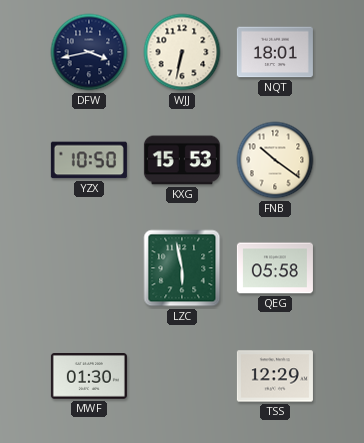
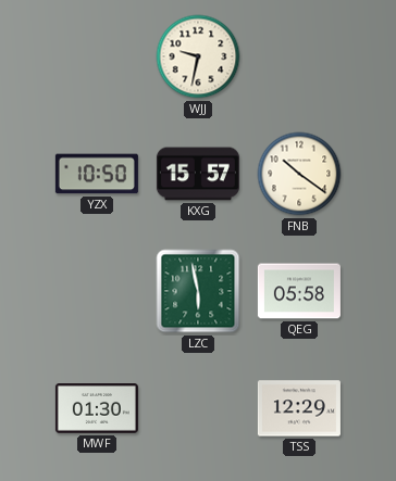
DFW: 3:43 -> none (89, 52)
WJJ: 6:32 -> 9:32 (198, 56)
NQT: 18:01 -> none (275, 52)
KXG: 15:53 -> 15:57 (198, 174)
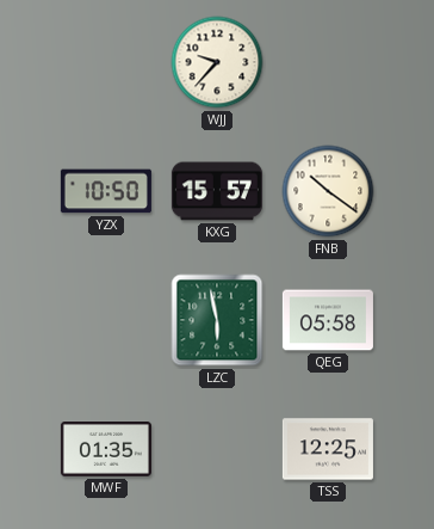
WJJ: 9:32 -> 9:37 (217, 62)
MWF: 01:30 -> 01:35 (106, 450)
TSS: 12:29 -> 12:25 (328, 449)
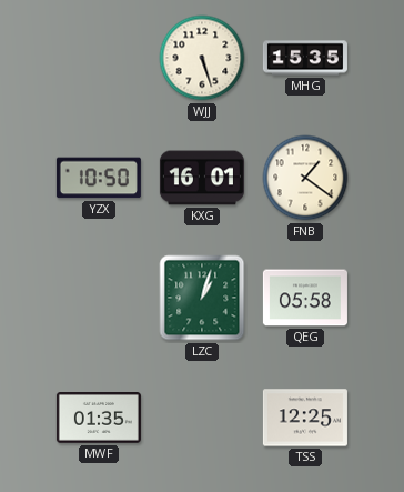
WJJ: 9:37 -> 5:27 (202, 58)
MHG: none -> 15:35 (305, 58)
KXG: 15:57 -> 16:01 (202, 178)
FNB: 10:21 -> 1:21 (305, 178)
LZC: 5:58 -> 1:03 (202, 298)
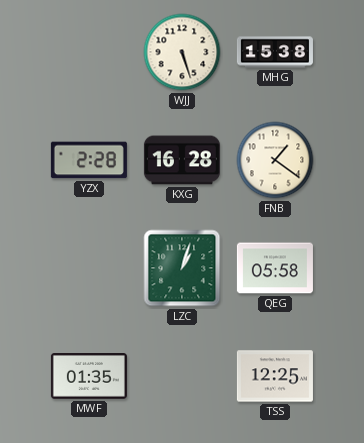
MHG: 15:35 -> 15:38 (275, 52)
YZX: 10:50 -> 2:28 (89, 160)
KXG: 16:01 -> 16:28 (182, 160)
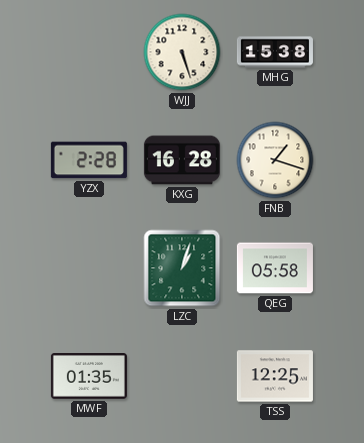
FNB: 1:21 -> 1:18 (275, 160)
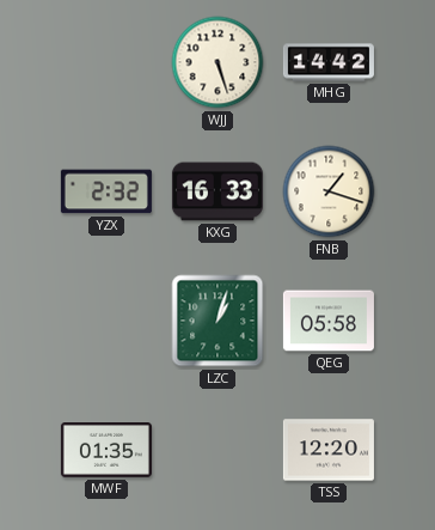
MHG: 15:38 -> 14:42 (329, 62)
YZX: 2:28 -> 2:32 (106, 191)
KXG: 16:28 -> 16:33 (217, 191)
TSS: 12:25 -> 12:20 (329, 450)
